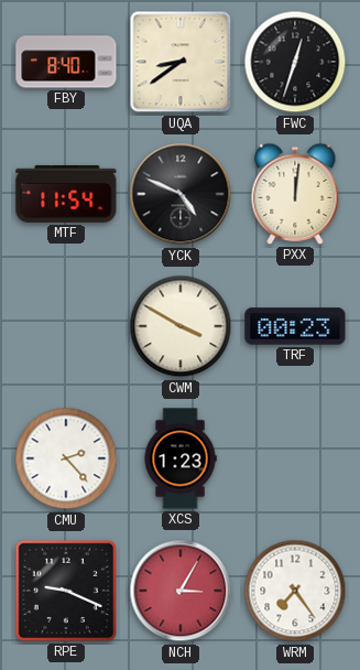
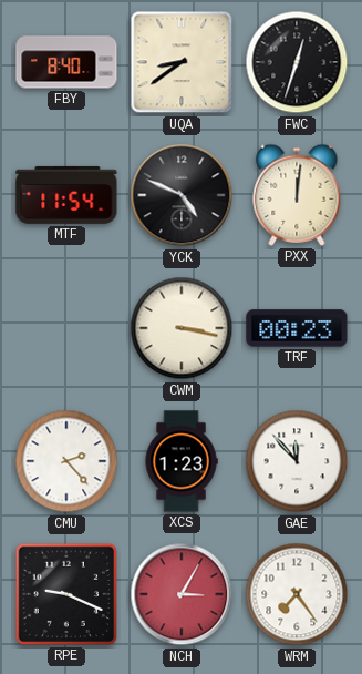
CWM: 3:50 -> 3:17 (182, 328)
GAE: none -> 11:53 (297, 461)
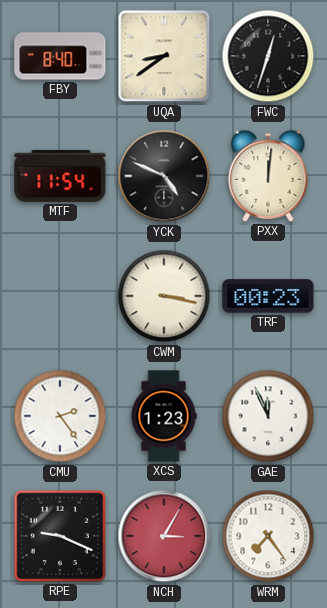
CMU: 2:23 -> 2:24 (60, 416)
GAE: 11:53 -> 11:56 (268, 416)
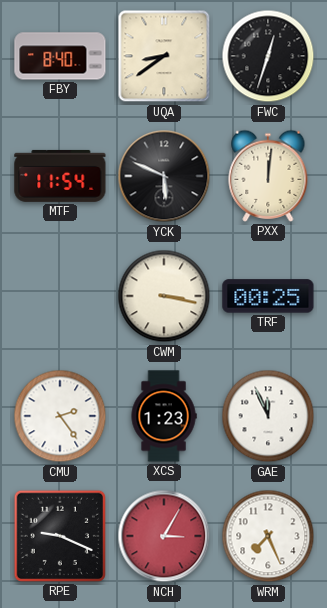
YCK: 4:49 -> 5:49 (164, 176)
TRF: 00:23 -> 00:25 (268, 296)
WRM: 7:24 -> 7:26 (268, 536)
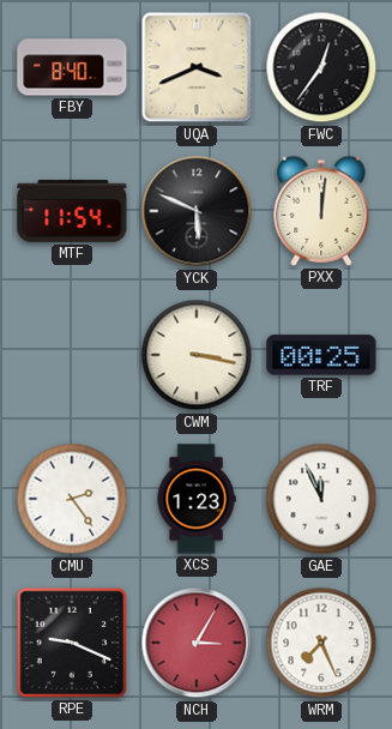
UQA: 8:39 -> 3:41 (197, 67)
FWC: 12:33 -> 12:36 (321, 67)
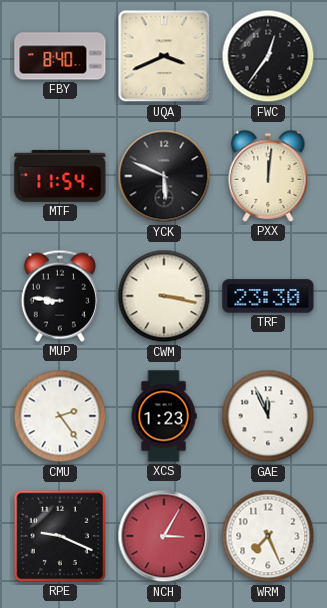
MUP: none -> 8:46 (60, 296)
TRF: 00:25 -> 23:30 (268, 296)
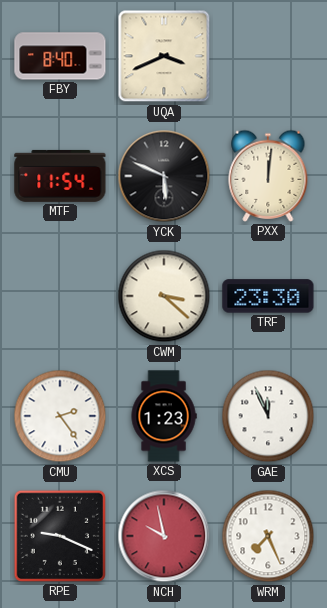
FWC: 12:36 -> none (268, 56)
MUP: 8:46 -> none (60, 296)
CWM: 3:17 -> 3:22 (164, 296)
NCH: 3:05 -> 9:58 (164, 536)
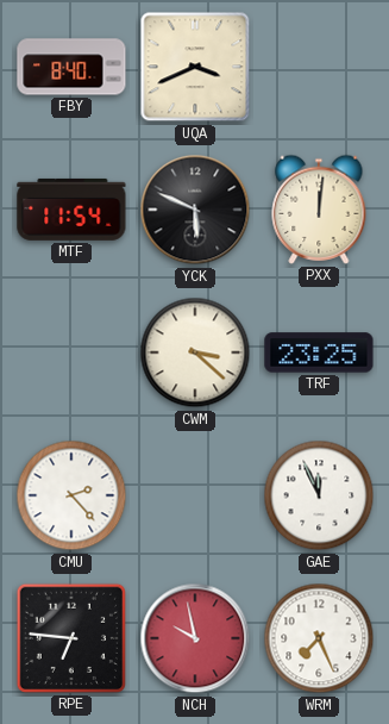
TRF: 23:30 -> 23:25 (319, 352)
CMU: 2:24 -> 2:23 (71, 495)
XCS: 1:23 -> none (164, 416)
RPE: 9:19 -> 6:46 (71, 638)
